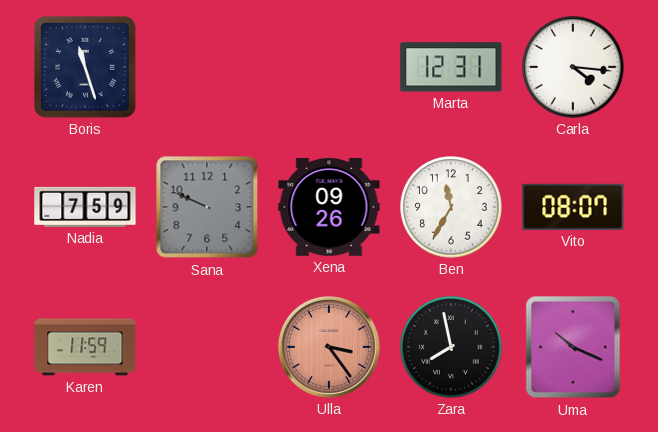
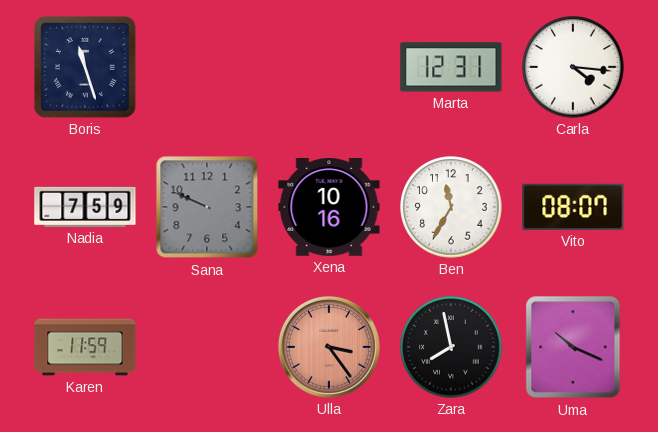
Xena: 09:26 -> 10:16 (329, 208)
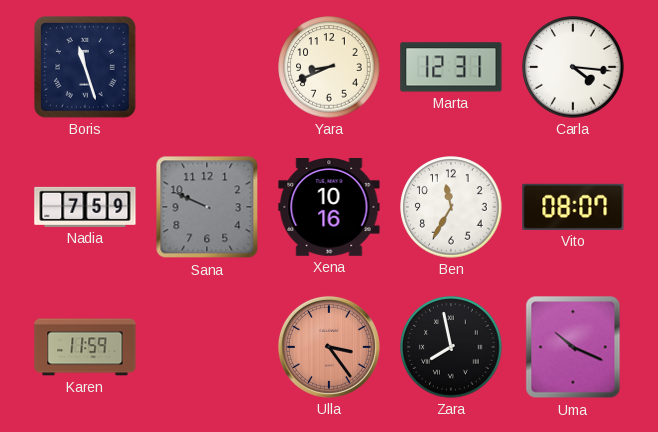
Yara: none -> 8:41 (329, 67)
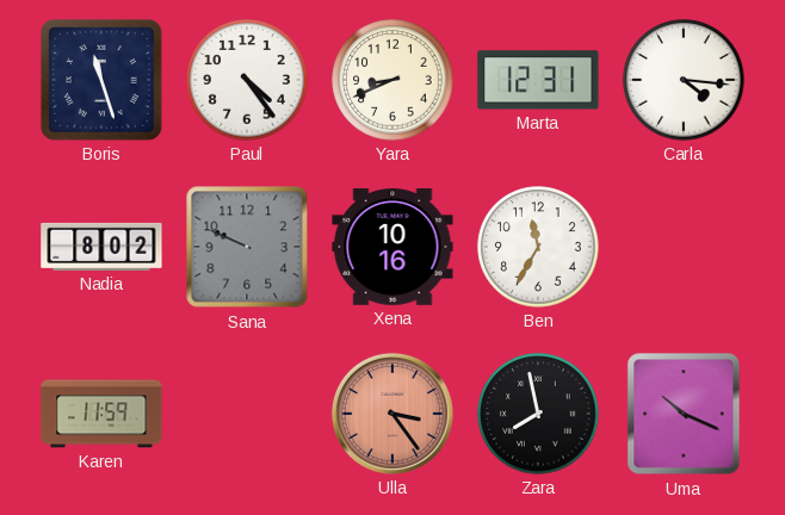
Paul: none -> 4:24 (247, 80)
Nadia: 7:59 -> 8:02 (101, 247)
Vito: 08:07 -> none (573, 207)
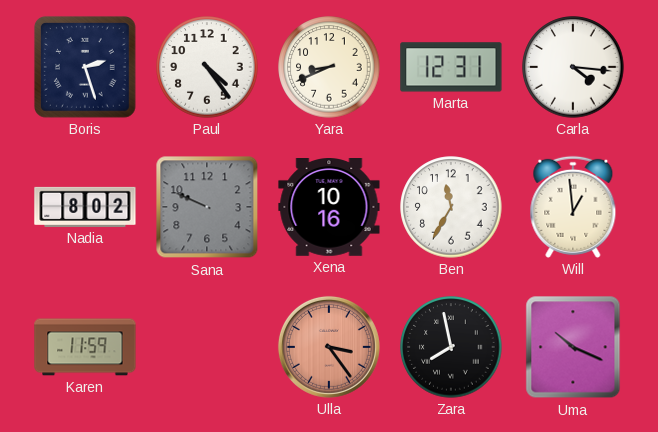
Boris: 11:27 -> 2:27 (85, 67)
Will: none -> 12:59 (573, 207)
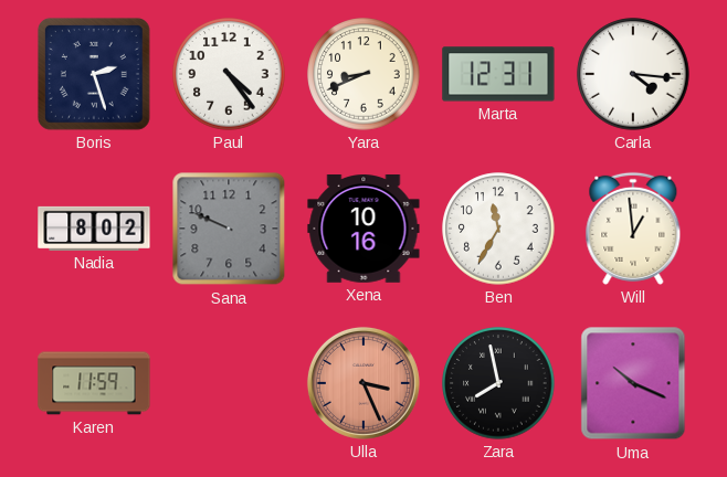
Ulla: 3:24 -> 3:26 (363, 383)
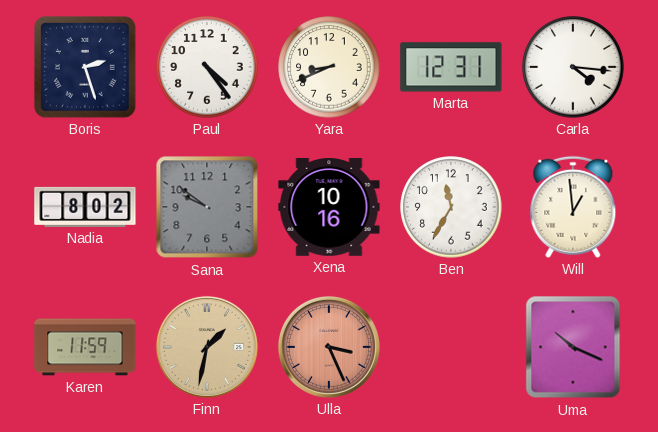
Sana: 9:49 -> 9:51 (207, 207)
Finn: none -> 1:32 (207, 347)
Zara: 7:58 -> none (498, 383)
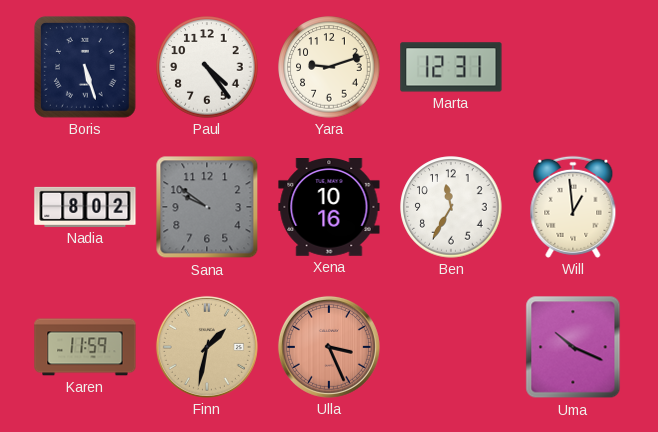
Boris: 2:27 -> 5:27 (85, 67)
Yara: 8:41 -> 9:12 (329, 67)
Carla: 4:16 -> none (573, 67)
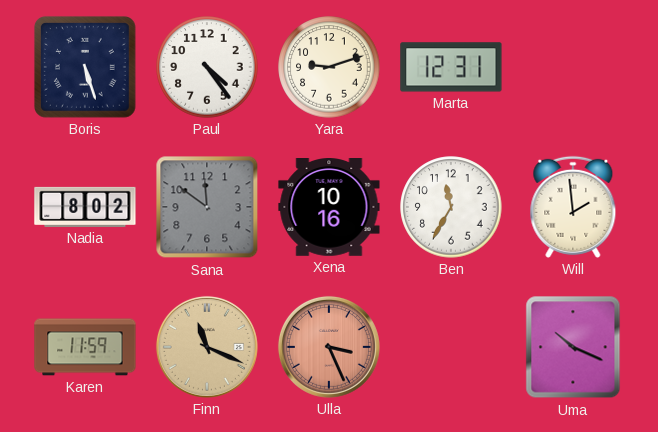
Sana: 9:51 -> 11:51 (207, 207)
Will: 12:59 -> 1:59 (573, 207)
Finn: 1:32 -> 11:19 (207, 347)
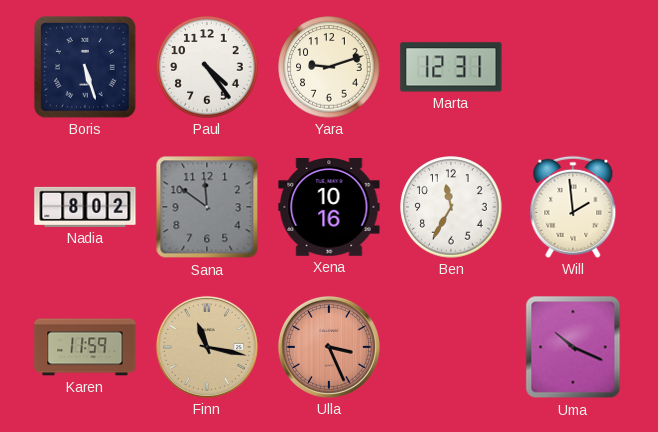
Finn: 11:19 -> 11:17 (207, 347)
